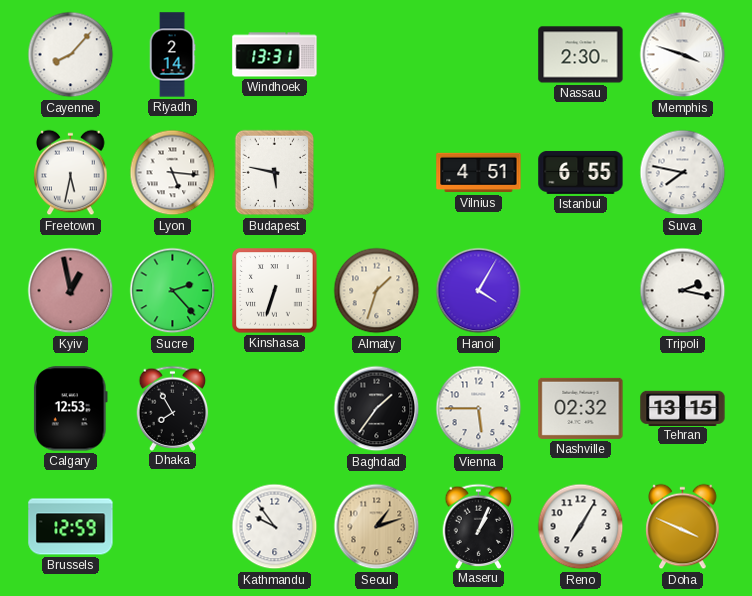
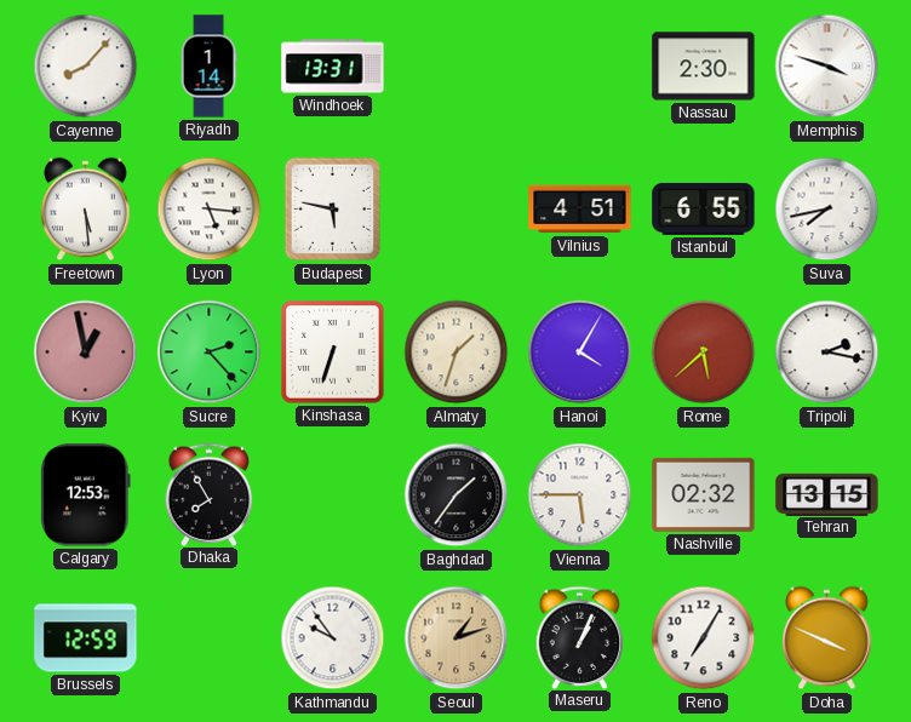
Riyadh: 2:14 -> 1:14 (208, 67)
Freetown: 5:32 -> 5:29 (86, 210)
Suva: 7:47 -> 7:43 (827, 210)
Rome: none -> 5:38 (704, 353)
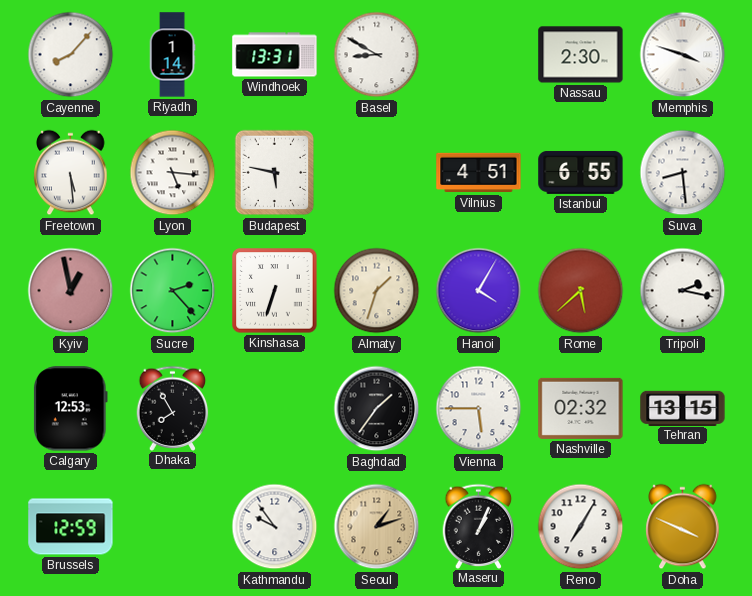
Basel: none -> 8:50 (377, 55)
Suva: 7:43 -> 8:29 (683, 173)
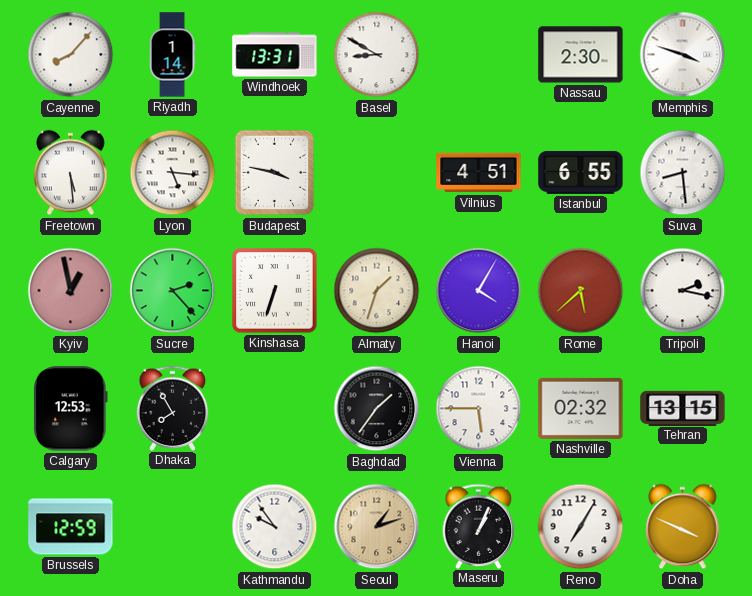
Budapest: 5:47 -> 3:47 (275, 173)
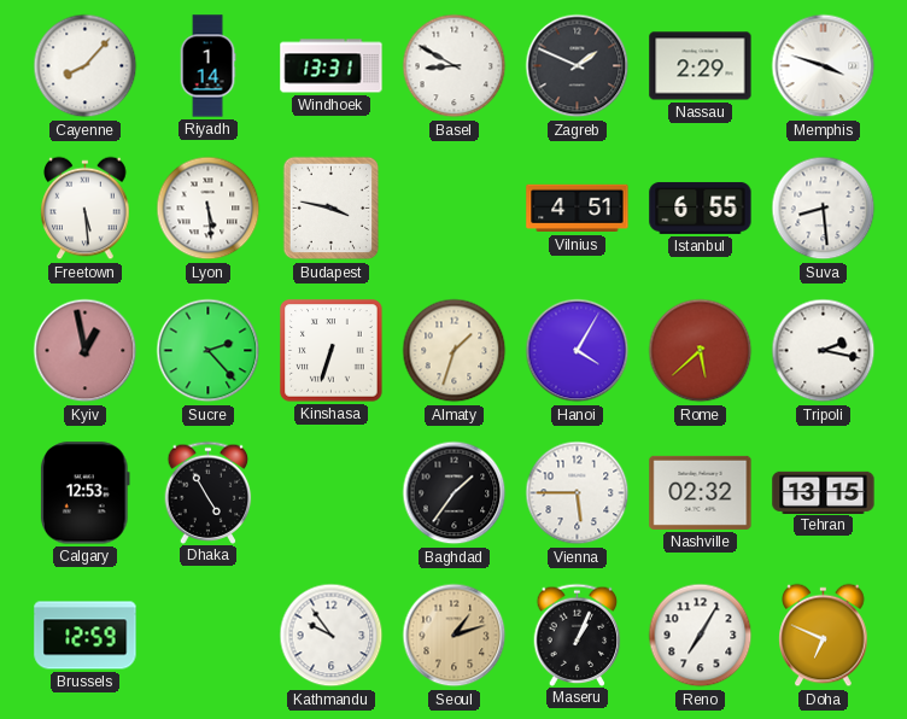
Zagreb: none -> 1:49 (578, 66)
Nassau: 2:30 -> 2:29 (701, 66)
Lyon: 5:16 -> 5:29 (209, 209)
Dhaka: 7:55 -> 4:55 (209, 492)
Doha: 3:49 -> 6:49 (824, 636)
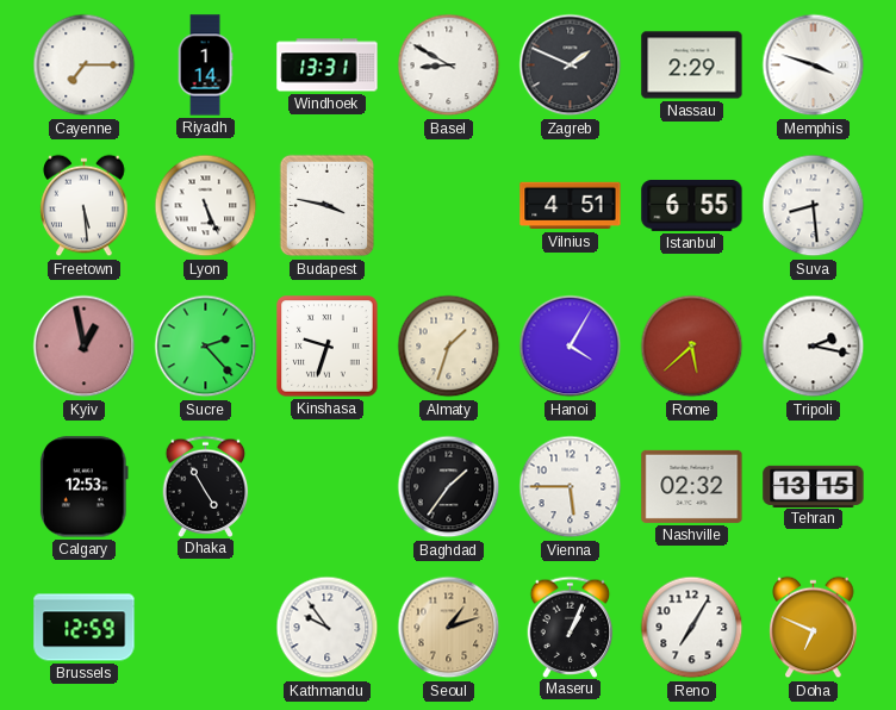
Cayenne: 8:07 -> 7:15 (85, 66)
Lyon: 5:29 -> 5:26 (206, 206)
Kinshasa: 6:33 -> 9:33 (328, 347)
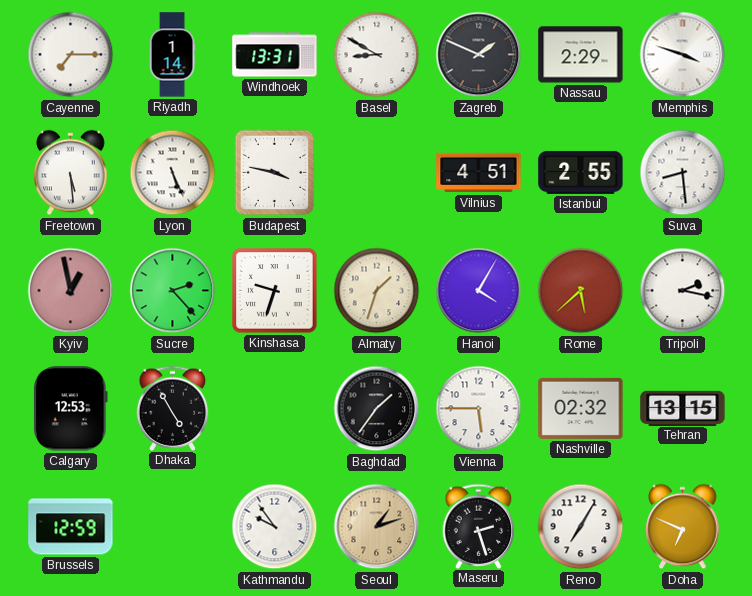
Istanbul: 6:55 -> 2:55 (581, 172)
Maseru: 1:04 -> 2:27 (479, 526)
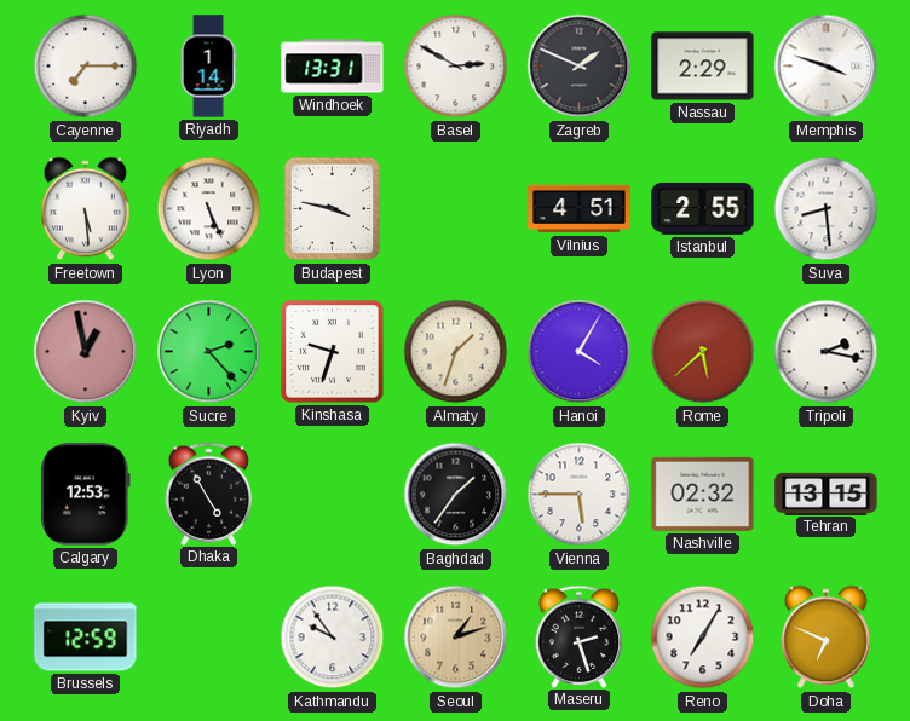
Basel: 8:50 -> 2:50 (456, 67)
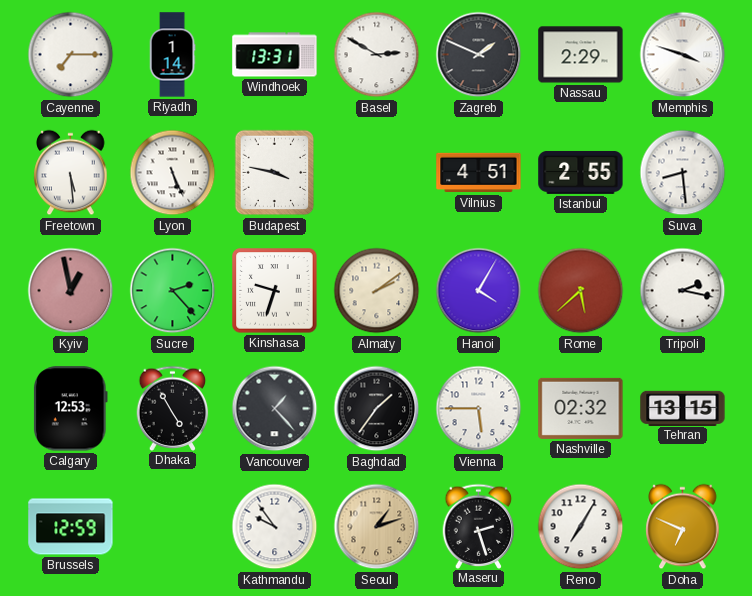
Almaty: 1:33 -> 2:09 (377, 291)
Vancouver: none -> 1:23 (275, 409)
